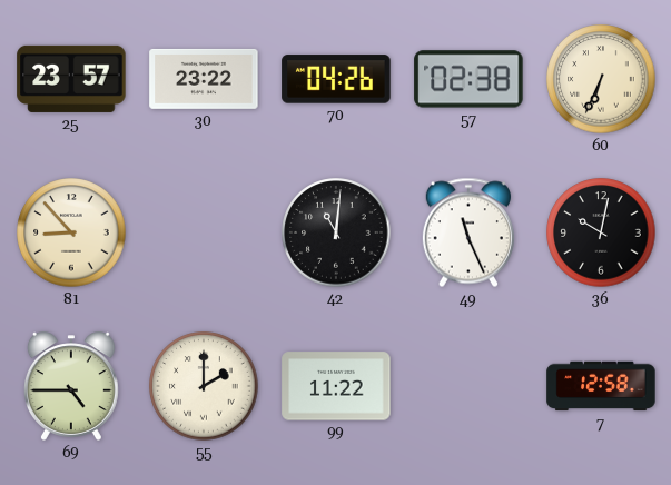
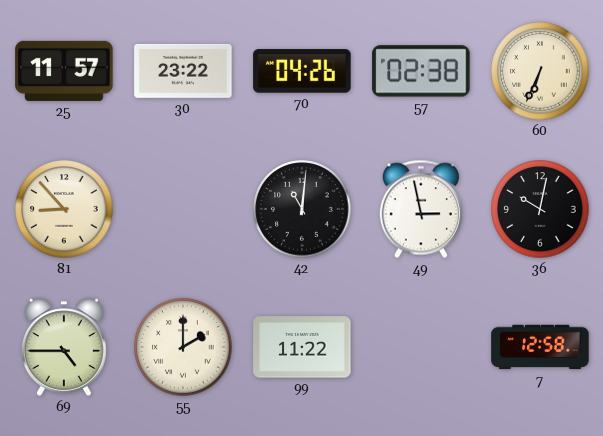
25: 23:57 -> 11:57 (64, 71)
49: 11:26 -> 2:58 (421, 209)
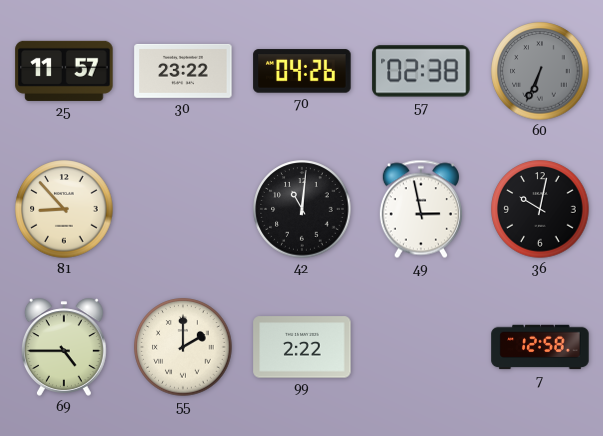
60 dial: cream -> grey (540, 71)
99: 11:22 -> 2:22 (302, 347)
